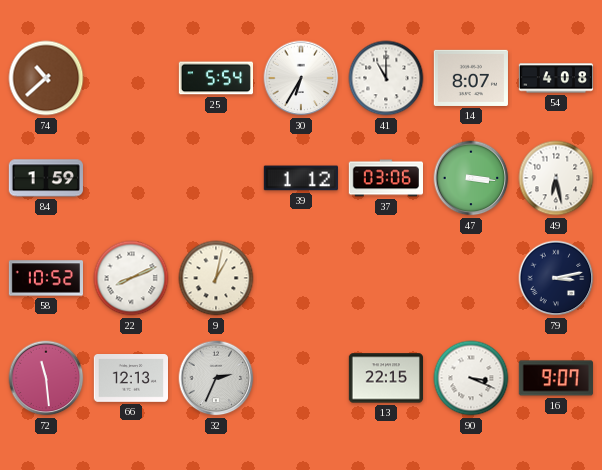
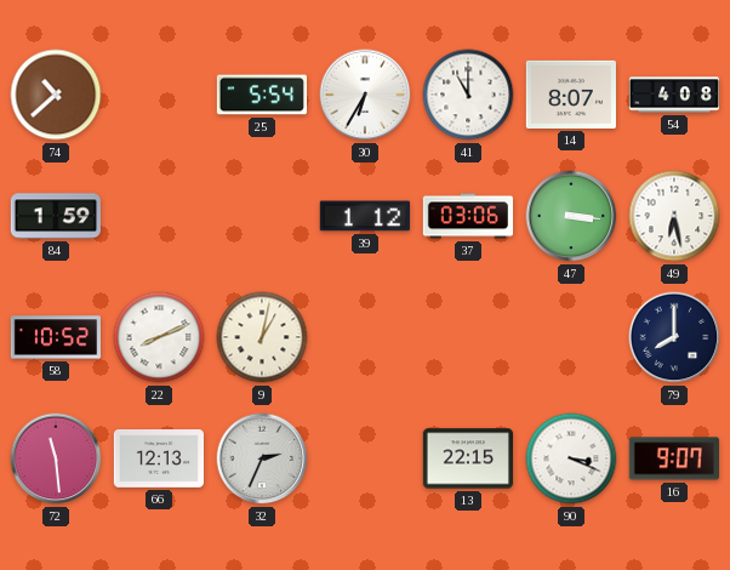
79: 3:13 -> 8:00 (674, 337)
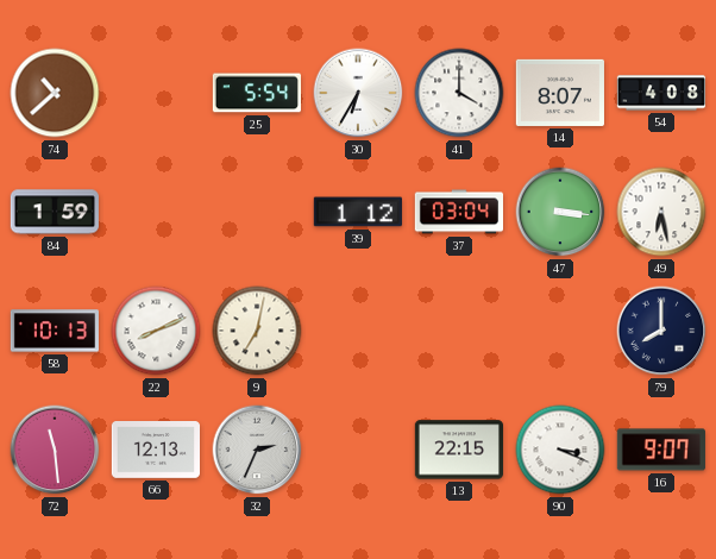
41: 11:00 -> 4:00 (459, 93)
37: 03:06 -> 03:04 (458, 212)
58: 10:52 -> 10:13 (54, 331)
9: 1:02 -> 7:02 (257, 331)
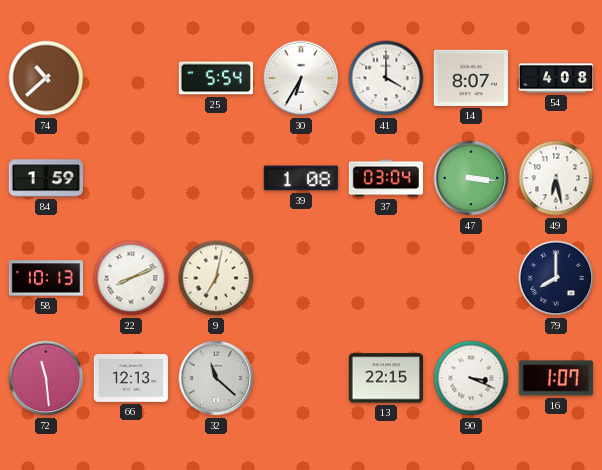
39: 1:12 -> 1:08 (301, 178)
32: 2:34 -> 11:22 (216, 378)
16: 9:07 -> 1:07 (556, 378)
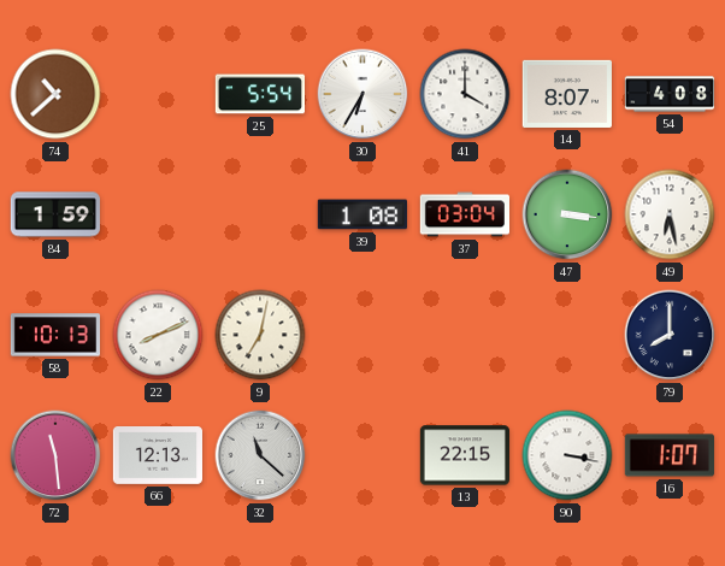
90: 3:19 -> 3:17 (567, 455)
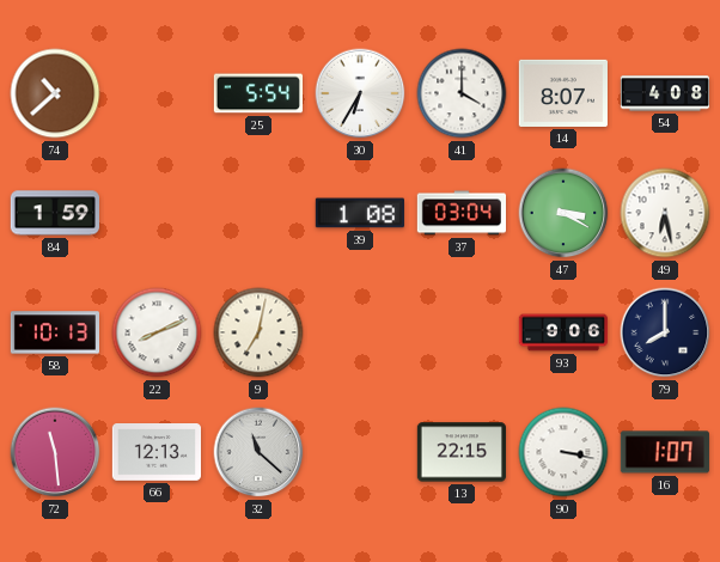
47: 3:16 -> 3:20 (563, 213)
93: none -> 9:06 (562, 332)
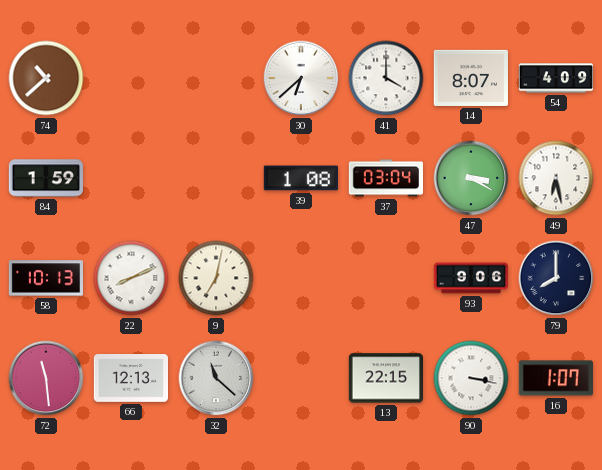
25: 5:54 -> none (257, 93)
30: 6:35 -> 6:38 (301, 78)
54: 4:08 -> 4:09 (556, 78)
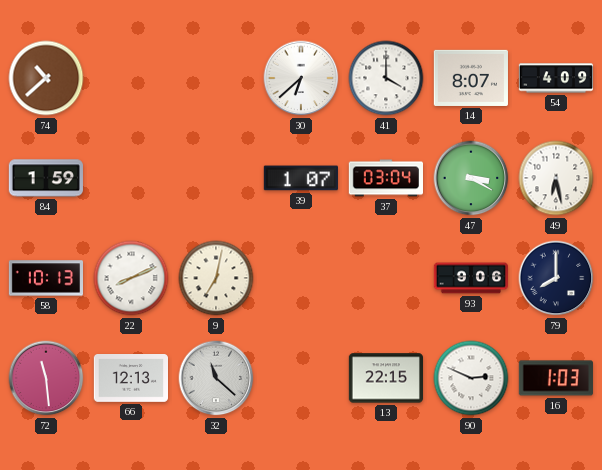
39: 1:08 -> 1:07 (301, 178)
90: 3:17 -> 2:49 (471, 378)
16: 1:07 -> 1:03 (556, 378)
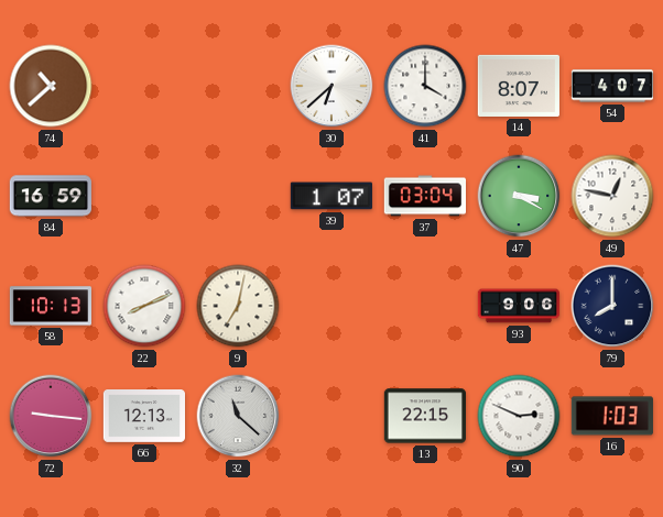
54: 4:09 -> 4:07 (612, 86)
84: 1:59 -> 16:59 (50, 196)
49: 6:28 -> 12:47 (612, 196)
72: 11:29 -> 9:16 (51, 416)
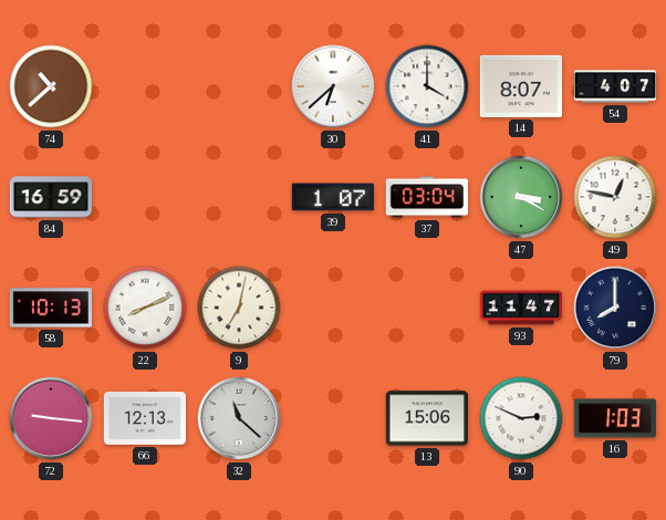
93: 9:06 -> 11:47 (520, 308)
13: 22:15 -> 15:06 (426, 418)
